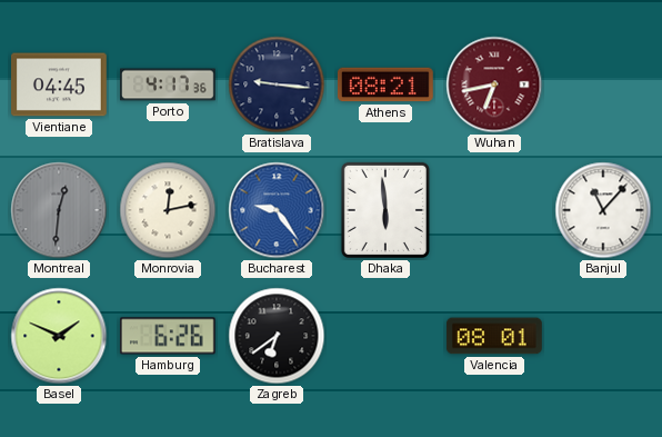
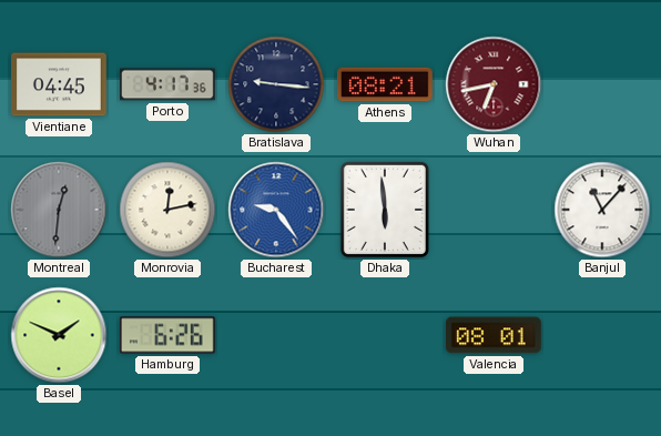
Zagreb: 6:39 -> none (277, 336)
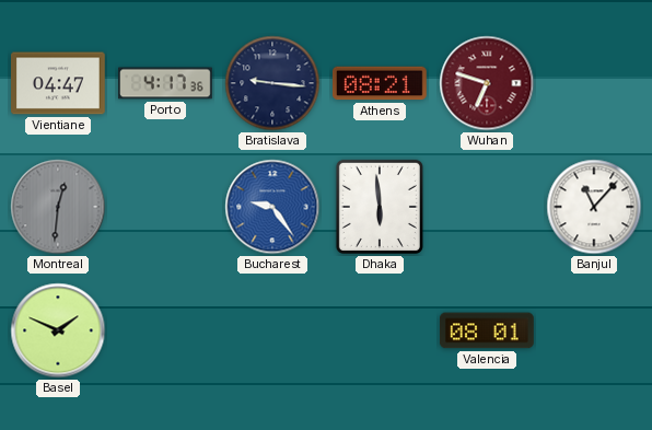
Vientiane: 04:45 -> 04:47 (59, 83)
Wuhan: 6:43 -> 6:48 (487, 83)
Monrovia: 12:13 -> none (167, 210)
Hamburg: 6:26 -> none (167, 335)
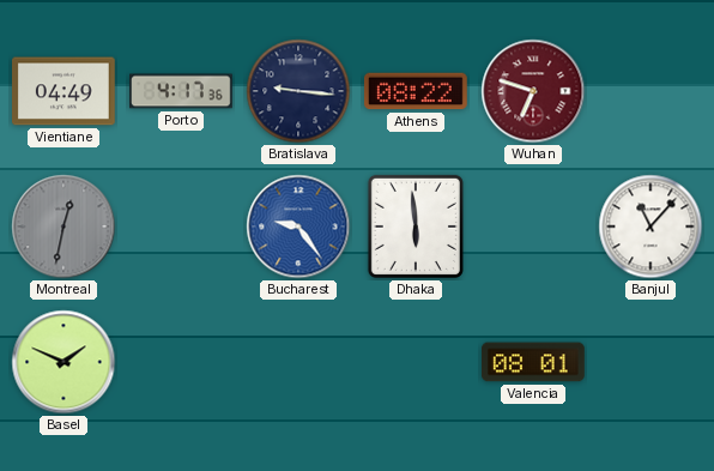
Vientiane: 04:47 -> 04:49 (65, 91)
Athens: 08:21 -> 08:22 (416, 91)
Montreal: 12:31 -> 12:32 (63, 227)
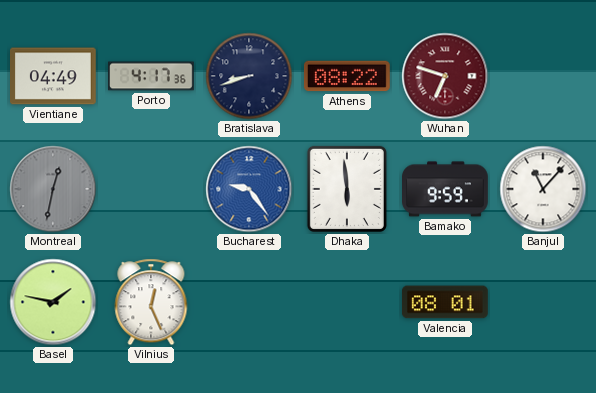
Bratislava: 9:16 -> 8:42 (249, 76)
Bamako: none -> 9:59 (446, 189)
Basel: 1:49 -> 1:47 (53, 302)
Vilnius: none -> 12:26 (151, 302)
